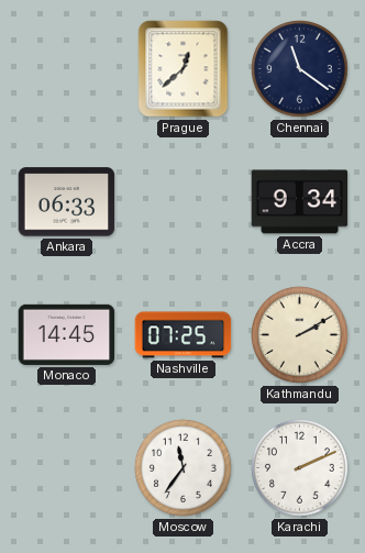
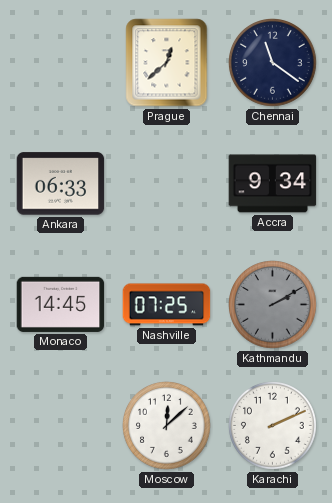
Kathmandu dial: cream -> grey (273, 305)
Moscow: 11:36 -> 12:08 (167, 426)
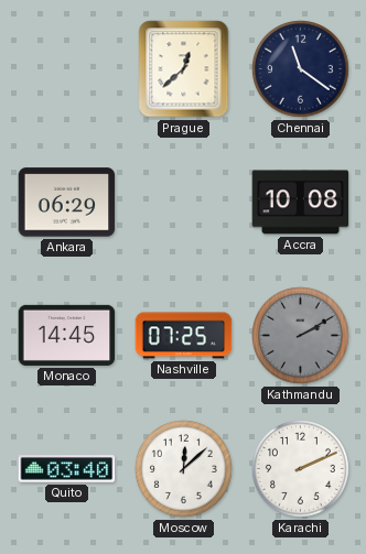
Ankara: 06:33 -> 06:29 (67, 203)
Accra: 9:34 -> 10:08 (301, 203)
Quito: none -> 03:40 (67, 469)
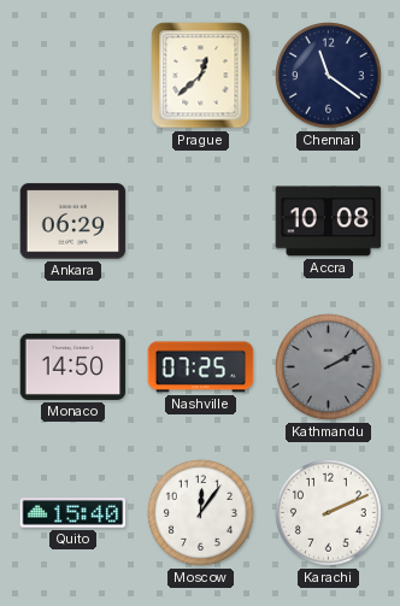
Monaco: 14:45 -> 14:50 (73, 366)
Quito: 03:40 -> 15:40 (73, 513)
Moscow: 12:08 -> 12:06 (201, 513)
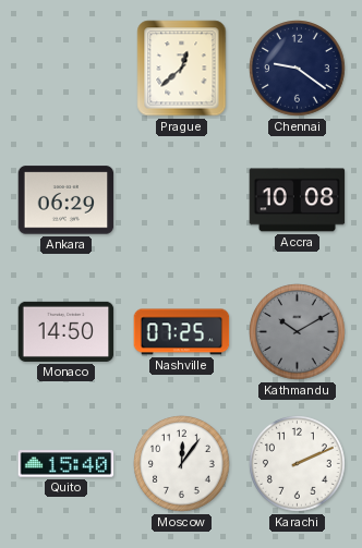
Chennai: 11:21 -> 9:21 (298, 69)
Kathmandu: 2:10 -> 10:10 (298, 332)
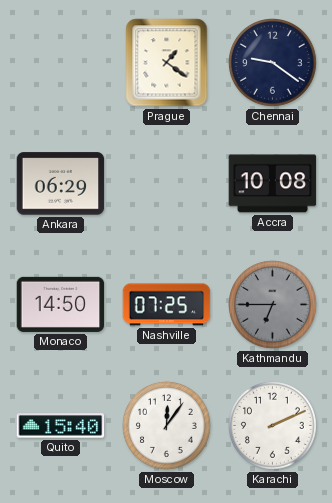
Prague: 12:38 -> 1:21 (167, 63)
Kathmandu: 10:10 -> 6:45 (273, 305)
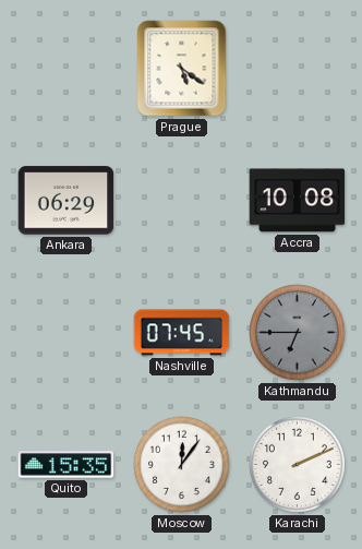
Prague: 1:21 -> 5:21 (182, 69)
Chennai: 9:21 -> none (273, 63)
Monaco: 14:50 -> none (61, 304)
Nashville: 07:25 -> 07:45 (182, 333)
Quito: 15:40 -> 15:35 (67, 465)
